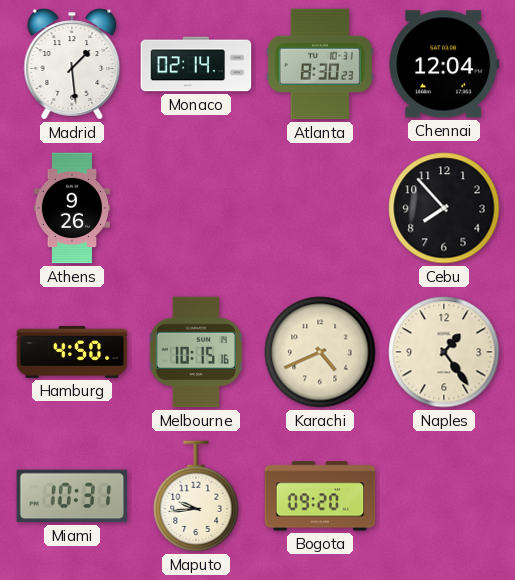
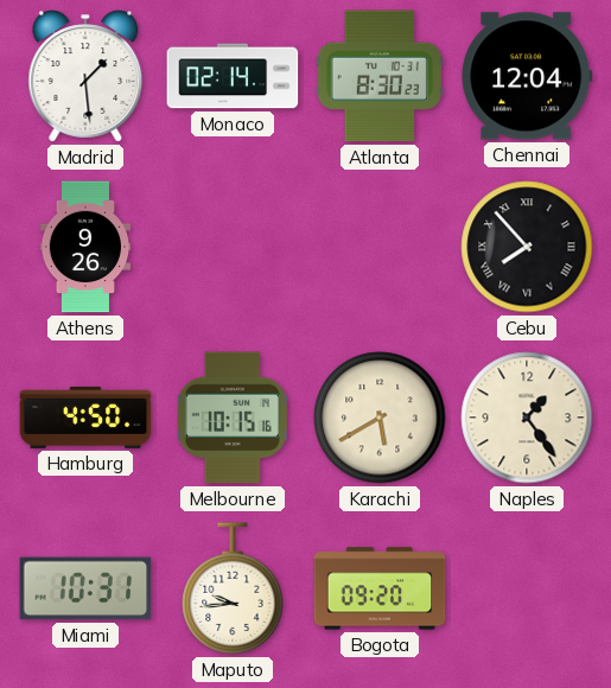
Cebu numerals: Arabic -> Roman (527, 247)
Karachi: 4:41 -> 5:40 (380, 418)
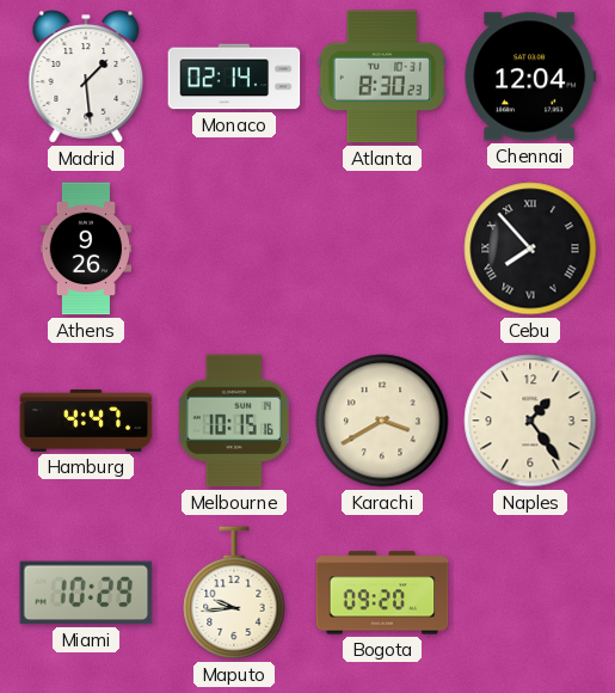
Hamburg: 4:50 -> 4:47 (86, 421)
Karachi: 5:40 -> 3:40 (382, 421)
Miami: 10:31 -> 10:29 (86, 593)
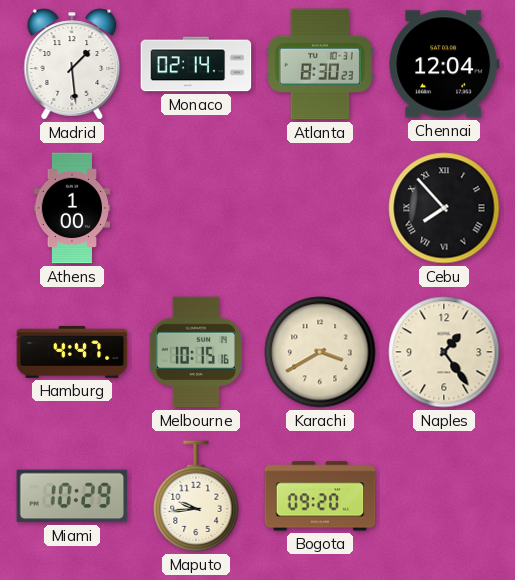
Athens: 9:26 -> 1:00 (72, 208)
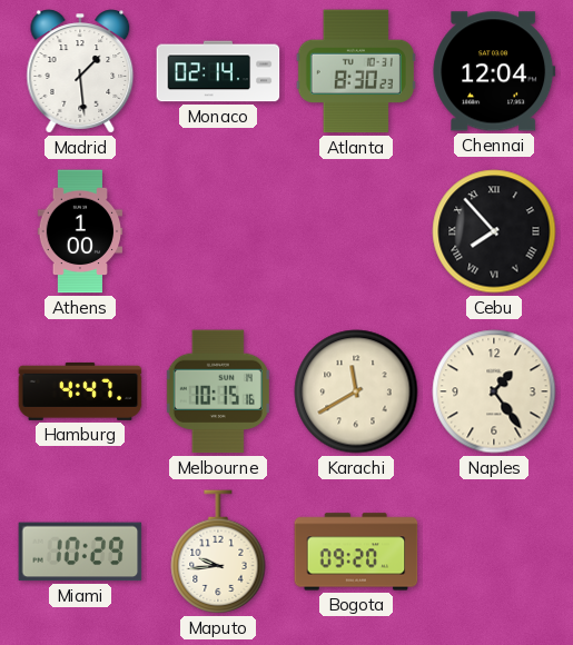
Karachi: 3:40 -> 11:40 (356, 391)
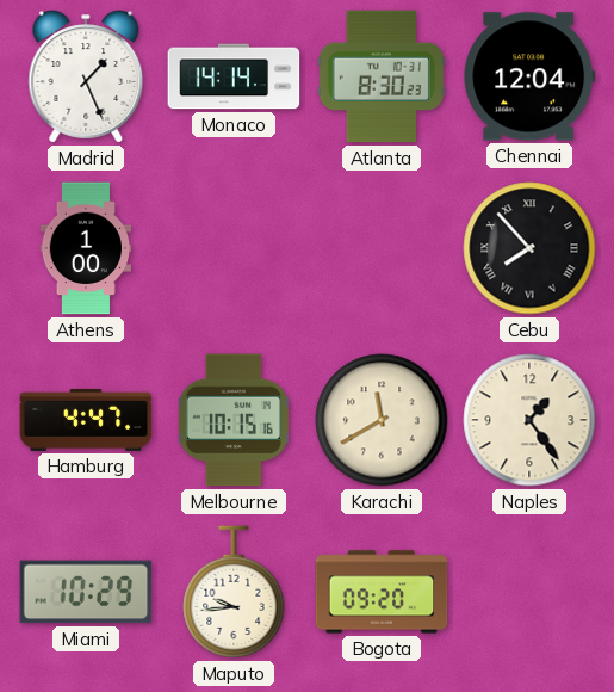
Madrid: 1:29 -> 1:26 (86, 76)
Monaco: 02:14 -> 14:14 (234, 76)
